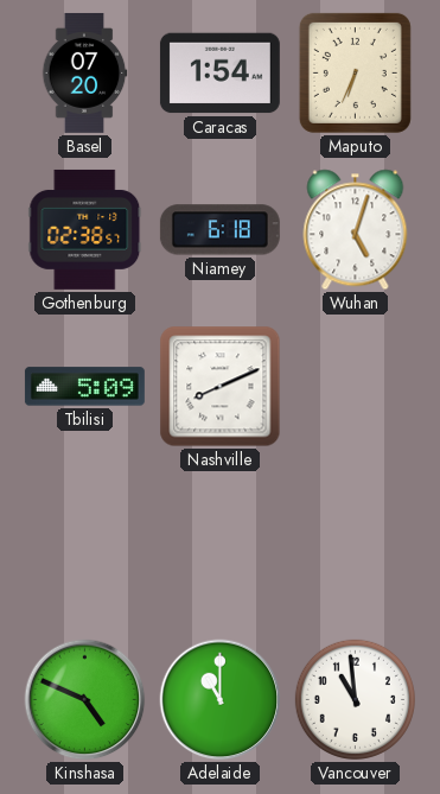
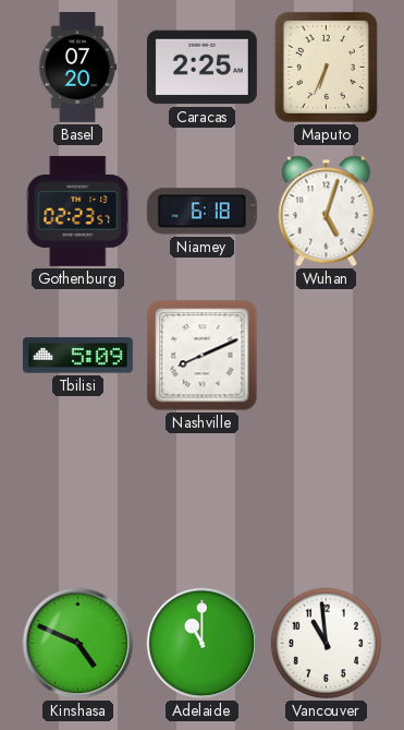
Caracas: 1:54 -> 2:25 (201, 68)
Gothenburg: 02:38 -> 02:23 (78, 211)
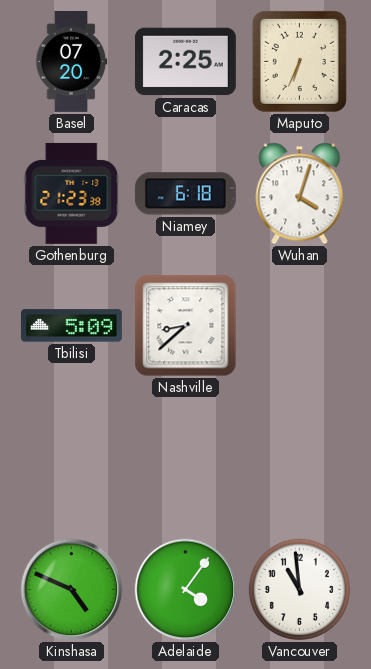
Gothenburg: 02:23 -> 21:23 (72, 193)
Wuhan: 5:03 -> 4:03 (300, 194)
Nashville: 8:11 -> 8:38 (186, 326)
Adelaide: 11:00 -> 4:06 (186, 590)
